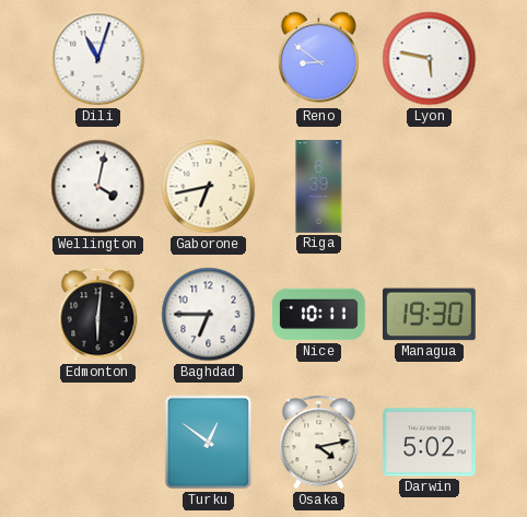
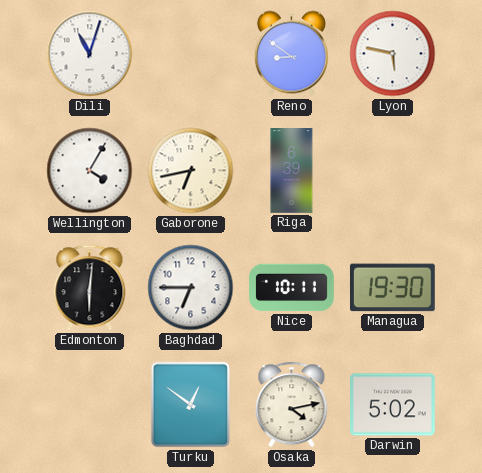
Wellington: 4:02 -> 4:05 (90, 171)
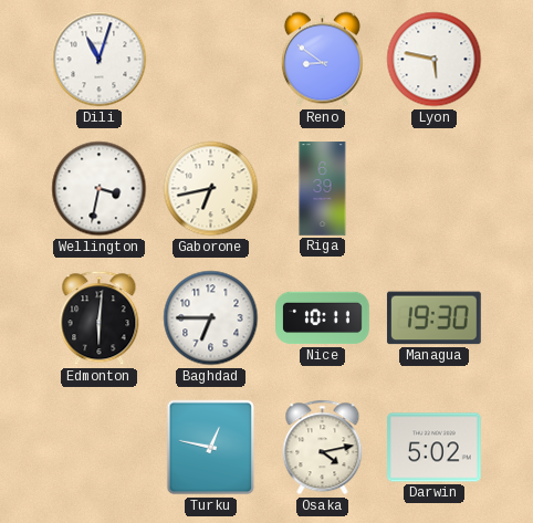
Wellington: 4:05 -> 3:32 (100, 189)
Turku: 12:51 -> 12:47 (211, 448)
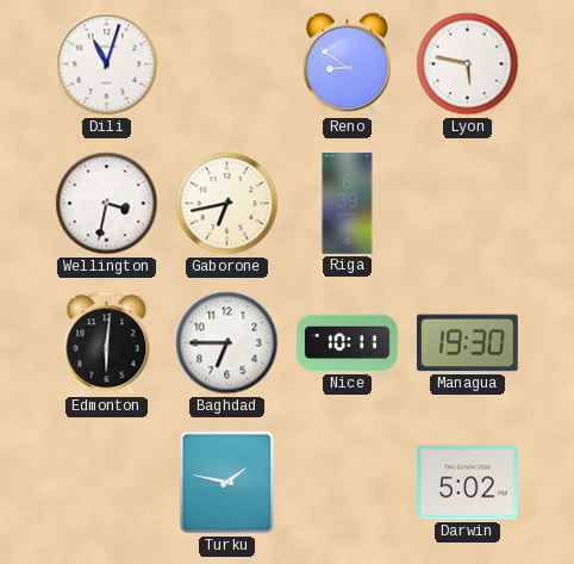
Turku: 12:47 -> 1:47 (227, 483)
Osaka: 4:13 -> none (323, 448)
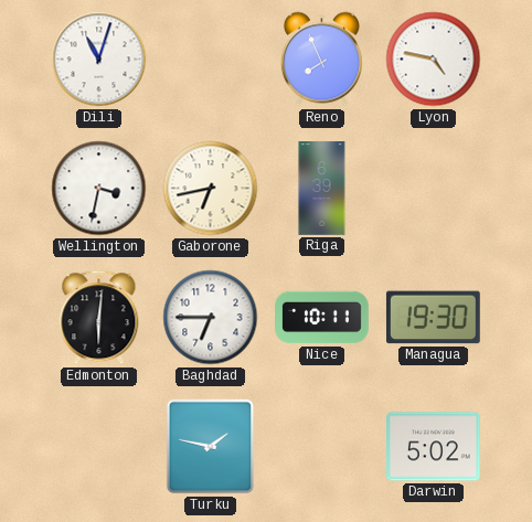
Reno: 8:51 -> 7:56 (321, 60)
Lyon: 5:47 -> 4:47 (434, 60)
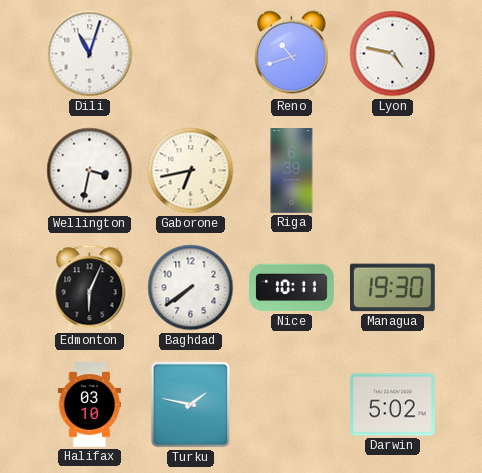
Reno: 7:56 -> 10:42 (291, 54)
Edmonton: 6:01 -> 6:04 (90, 288)
Baghdad: 6:45 -> 7:39 (191, 288)
Halifax: none -> 03:10 (90, 405)
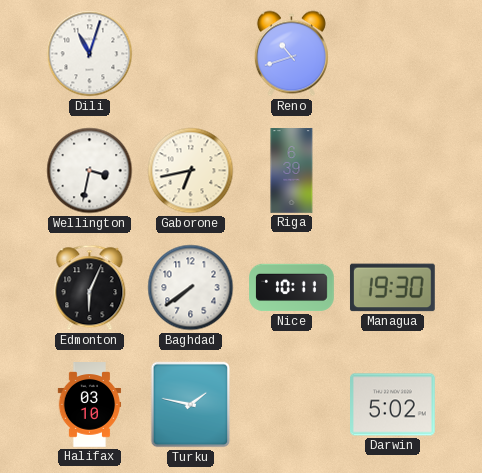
Lyon: 4:47 -> none (393, 54)
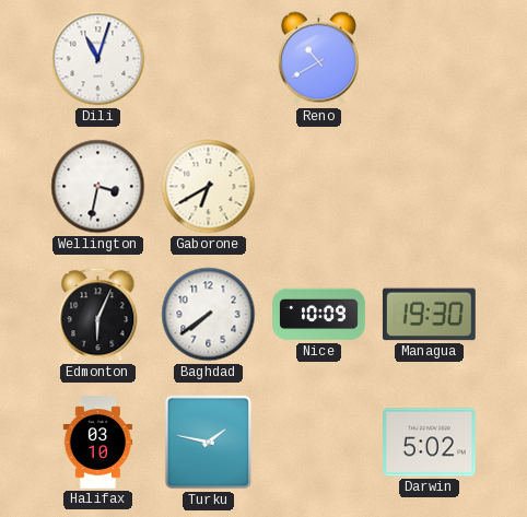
Reno: 10:42 -> 10:40 (318, 59)
Gaborone: 6:43 -> 6:40 (209, 187)
Riga: 6:39 -> none (292, 171)
Nice: 10:11 -> 10:09 (319, 315)
